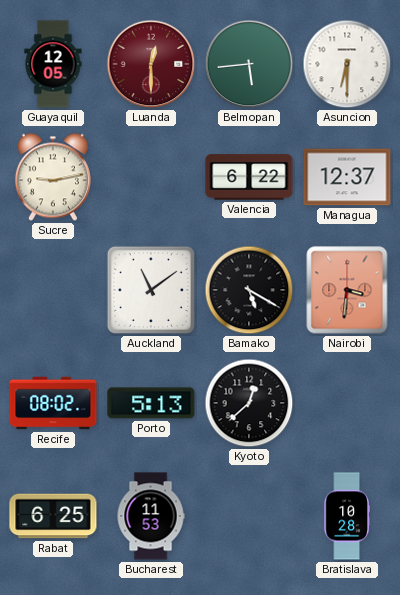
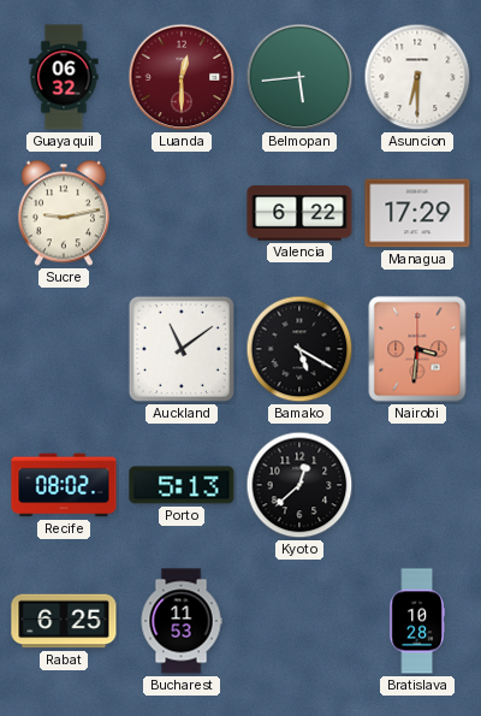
Guayaquil: 12:05 -> 06:32 (64, 77)
Managua: 12:37 -> 17:29 (417, 213)
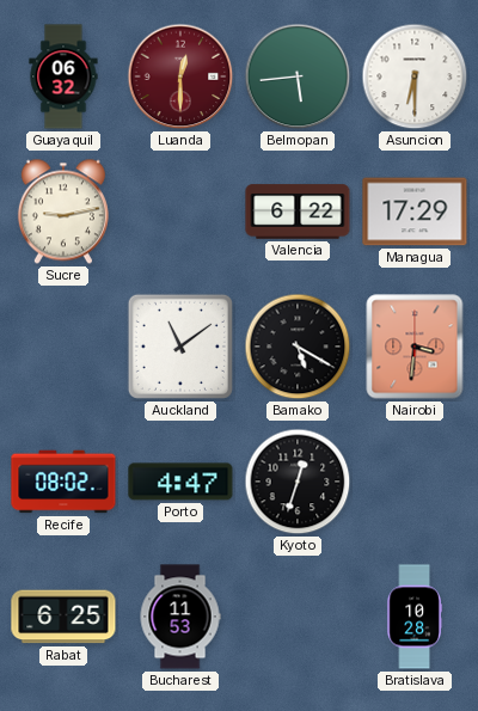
Porto: 5:13 -> 4:47 (180, 482)
Kyoto: 12:38 -> 12:33 (298, 482)
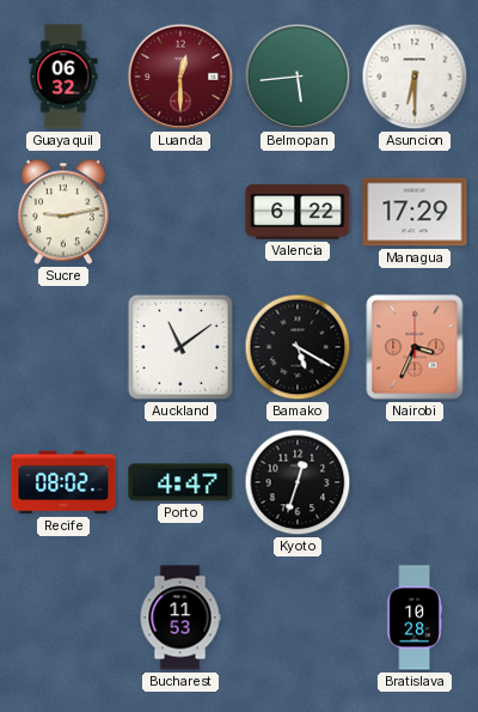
Nairobi: 3:31 -> 3:34 (415, 347)
Rabat: 6:25 -> none (63, 617)
